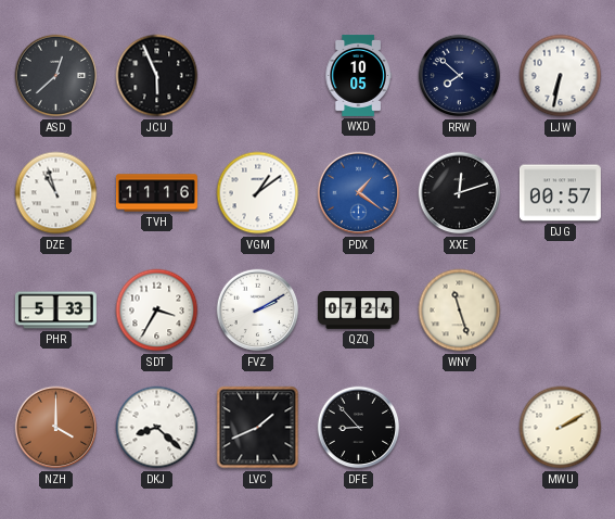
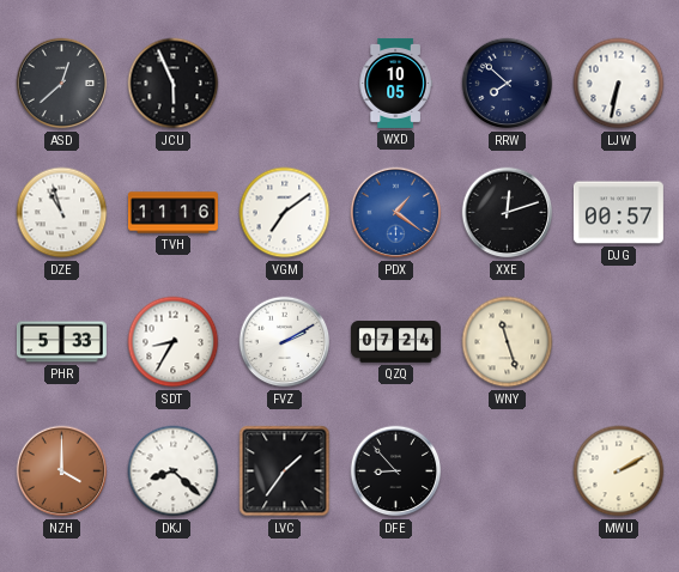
VGM: 1:09 -> 7:09 (285, 213)
SDT: 3:35 -> 8:35 (174, 342)
LVC: 1:41 -> 1:36 (285, 471)
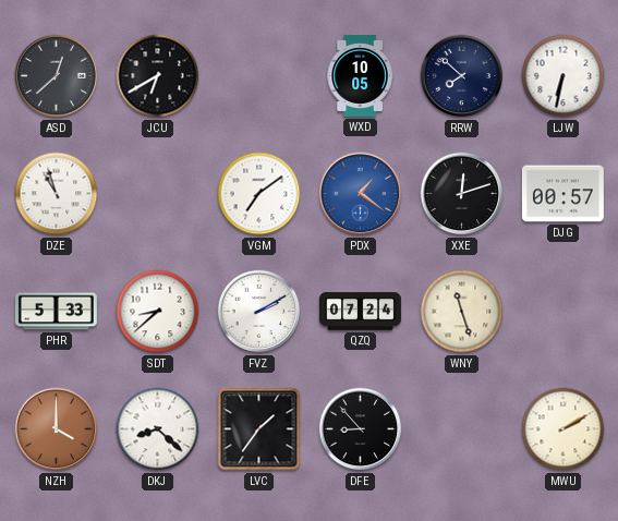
JCU: 5:56 -> 6:40 (158, 76)
TVH: 11:16 -> none (172, 213)
SDT: 8:35 -> 8:38 (158, 312)
